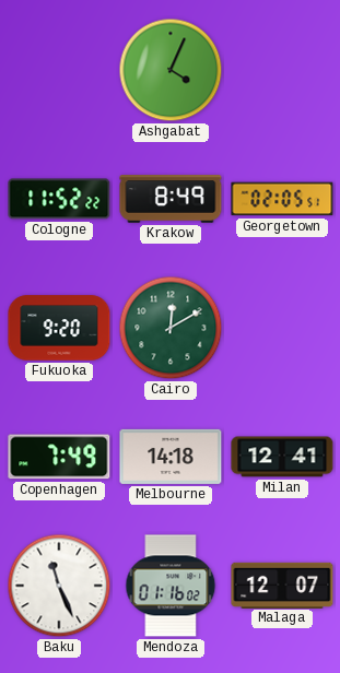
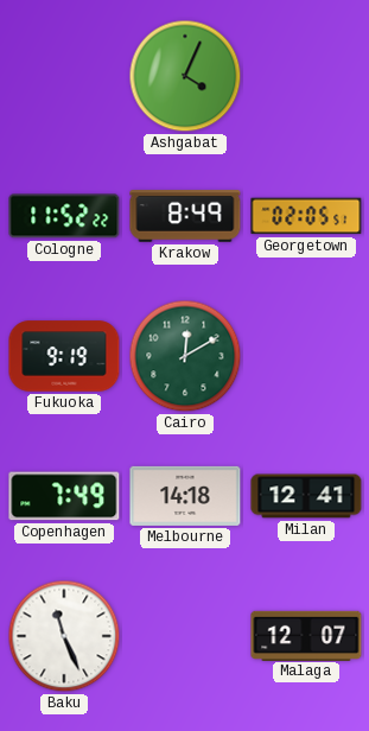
Fukuoka: 9:20 -> 9:19 (64, 356)
Mendoza: 01:16 -> none (171, 586)
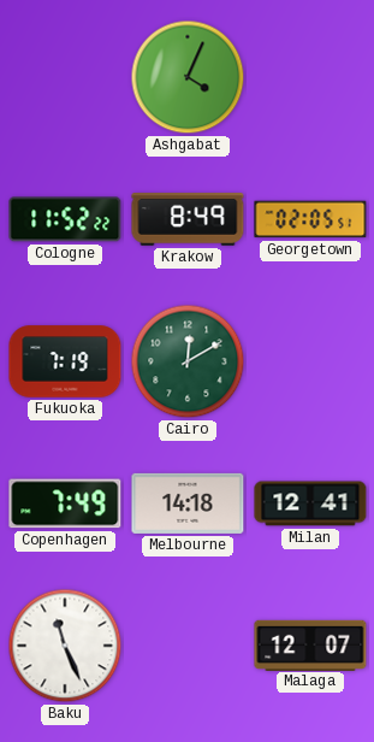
Fukuoka: 9:19 -> 7:19 (65, 361)
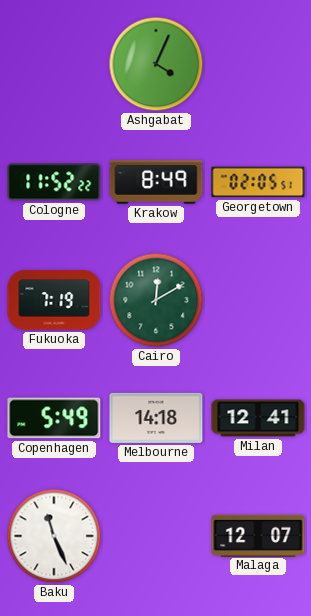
Copenhagen: 7:49 -> 5:49 (54, 418)
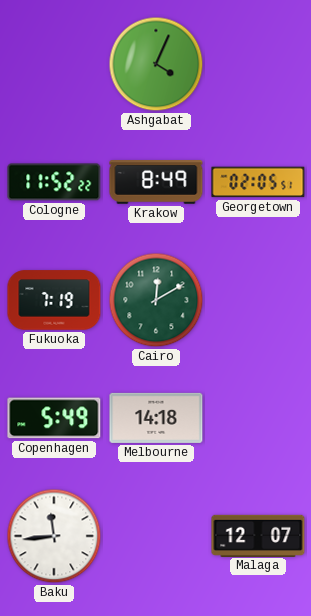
Milan: 12:41 -> none (258, 418)
Baku: 11:26 -> 11:44 (54, 536)
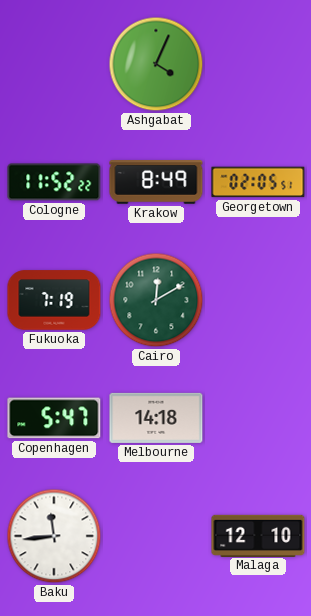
Copenhagen: 5:49 -> 5:47 (54, 418)
Malaga: 12:07 -> 12:10 (258, 535)
